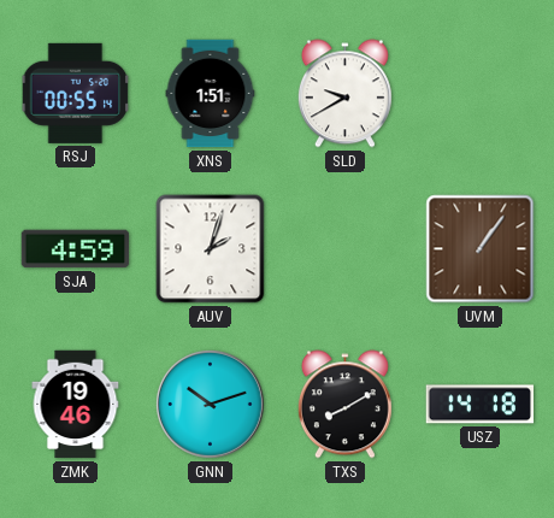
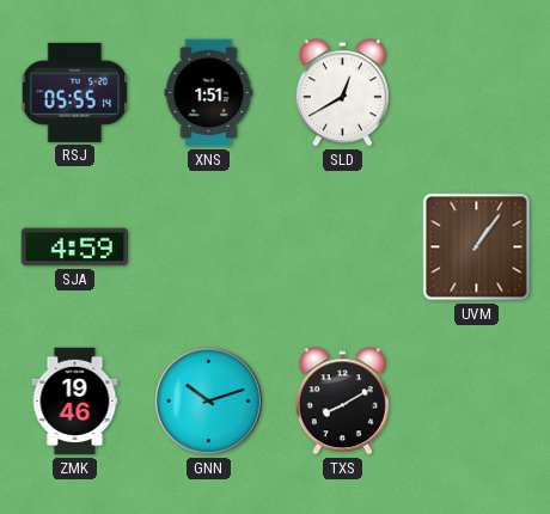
RSJ: 00:55 -> 05:55 (75, 92)
SLD: 9:40 -> 12:40 (342, 93)
AUV: 2:03 -> none (211, 249)
USZ: 14:18 -> none (479, 405)
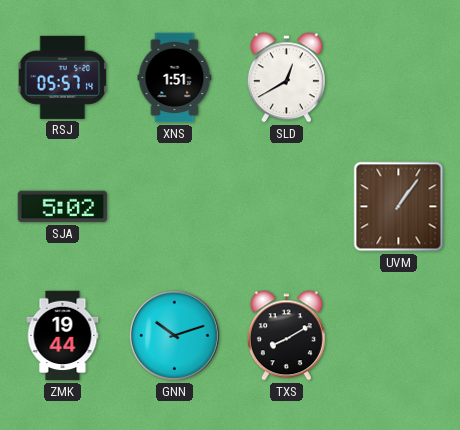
RSJ: 05:55 -> 05:57 (63, 77)
SJA: 4:59 -> 5:02 (63, 207)
ZMK: 19:46 -> 19:44 (63, 336)
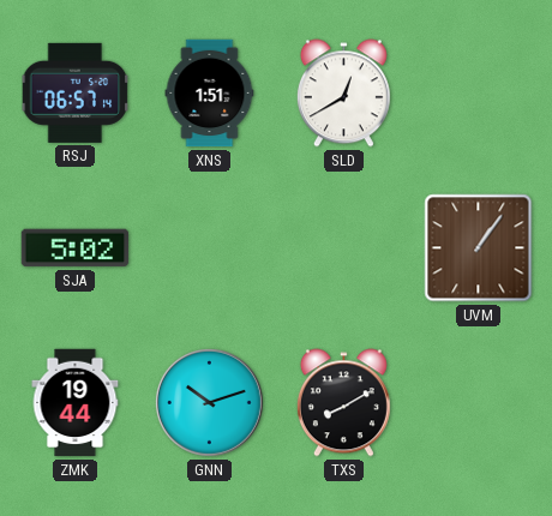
RSJ: 05:57 -> 06:57 (76, 92)
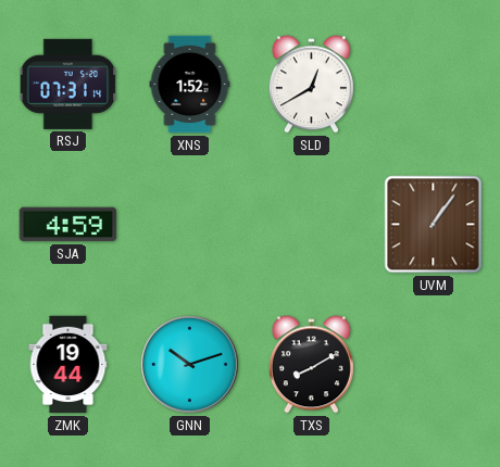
RSJ: 06:57 -> 07:31 (68, 84)
XNS: 1:51 -> 1:52 (190, 85)
SJA: 5:02 -> 4:59 (68, 225)
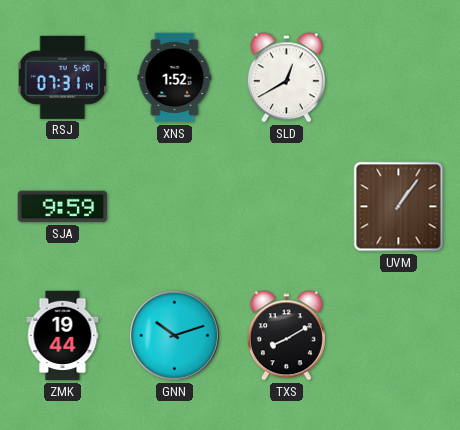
SJA: 4:59 -> 9:59 (63, 207)
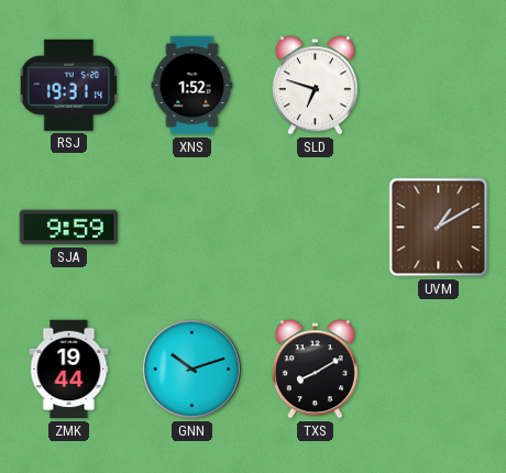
RSJ: 07:31 -> 19:31 (69, 85)
SLD: 12:40 -> 6:48 (315, 86)
UVM: 1:06 -> 1:10 (439, 228)
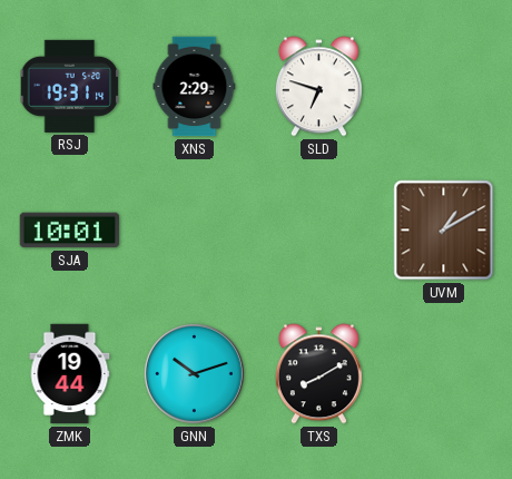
XNS: 1:52 -> 2:29 (195, 87)
SJA: 9:59 -> 10:01 (70, 231)
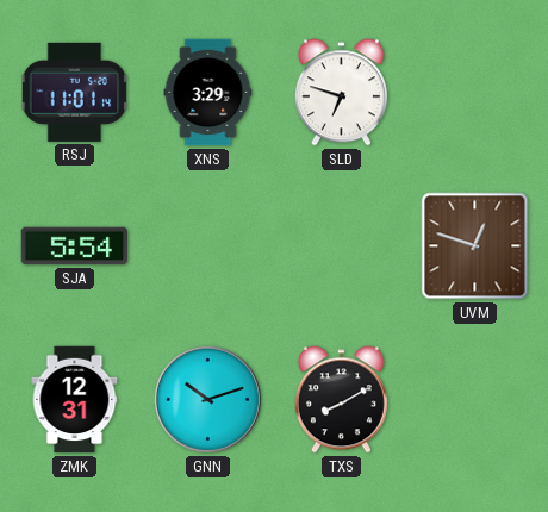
RSJ: 19:31 -> 11:01 (75, 92)
XNS: 2:29 -> 3:29 (208, 93)
SJA: 10:01 -> 5:54 (75, 246)
UVM: 1:10 -> 12:48 (475, 246)
ZMK: 19:44 -> 12:31 (75, 400)
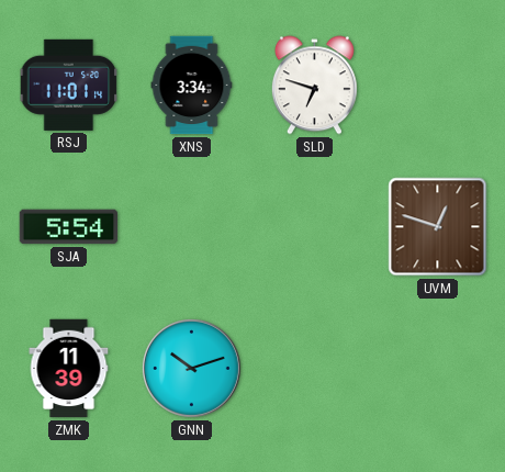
XNS: 3:29 -> 3:34 (192, 86)
ZMK: 12:31 -> 11:39 (69, 369)
TXS: 8:10 -> none (341, 400)
